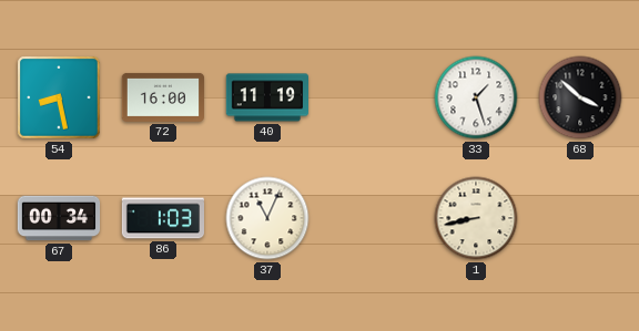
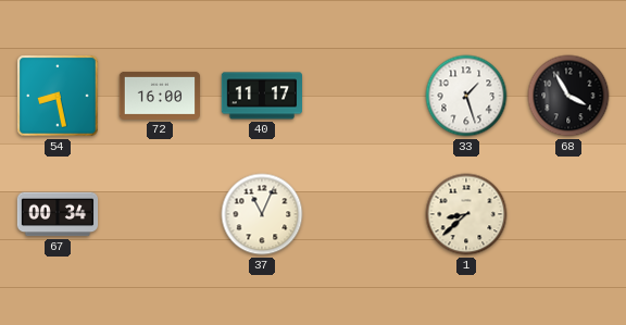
40: 11:19 -> 11:17 (261, 96)
68: 3:52 -> 3:55 (568, 96)
86: 1:03 -> none (163, 218)
1: 8:43 -> 8:38 (466, 214)
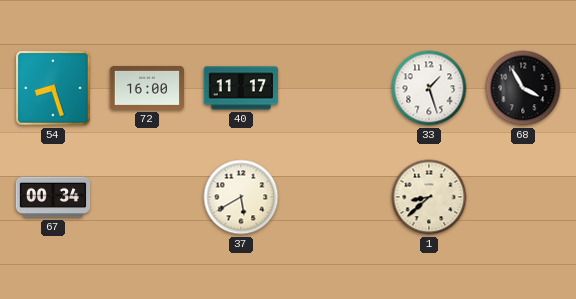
54: 8:28 -> 8:27 (53, 88)
37: 11:04 -> 5:40 (241, 197)
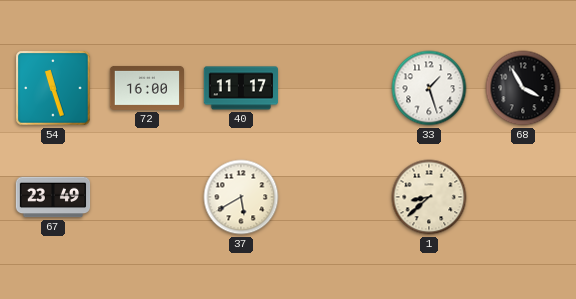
54: 8:27 -> 11:27 (53, 88)
67: 00:34 -> 23:49 (53, 197)
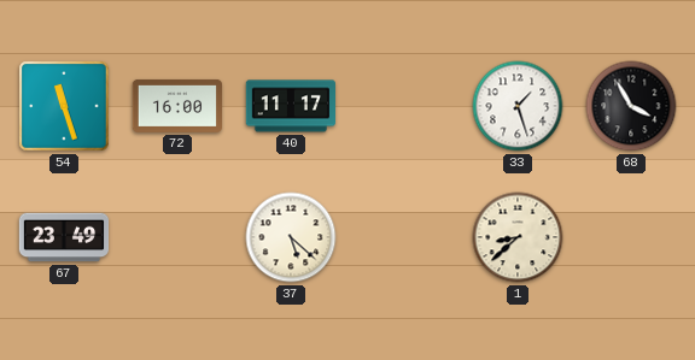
37: 5:40 -> 5:22 (291, 237)
